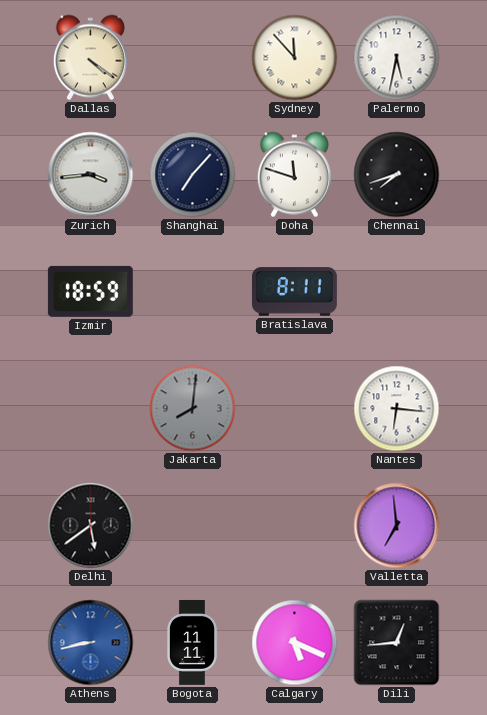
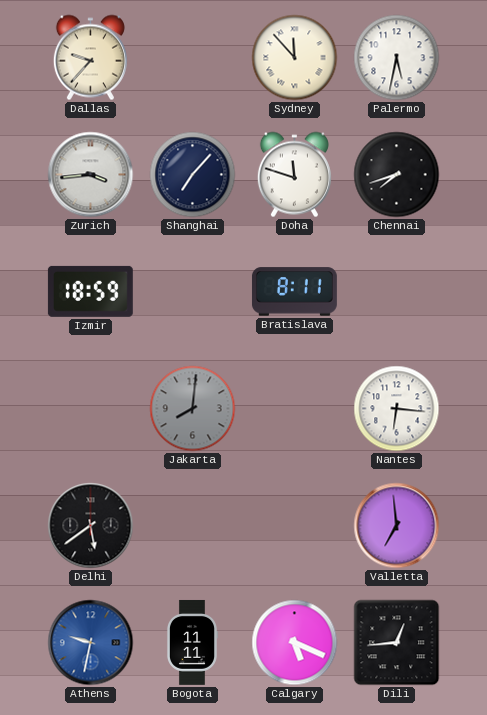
Dallas: 4:21 -> 9:37 (90, 58)
Athens: 8:43 -> 9:32 (91, 643)
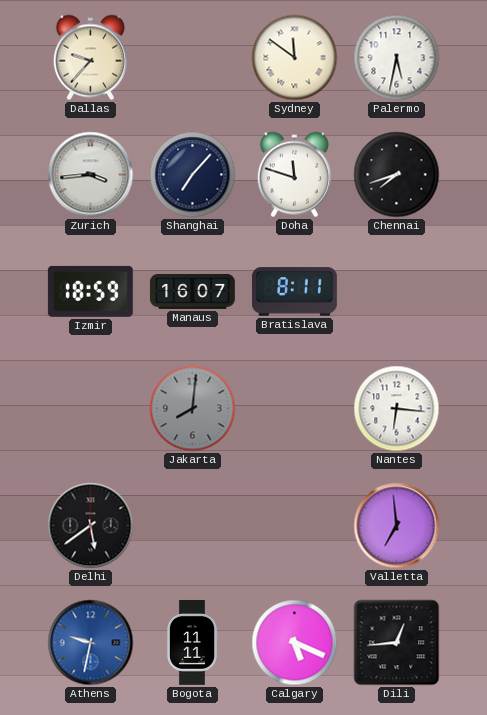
Sydney: 11:53 -> 11:51 (295, 58)
Manaus: none -> 16:07 (193, 291)
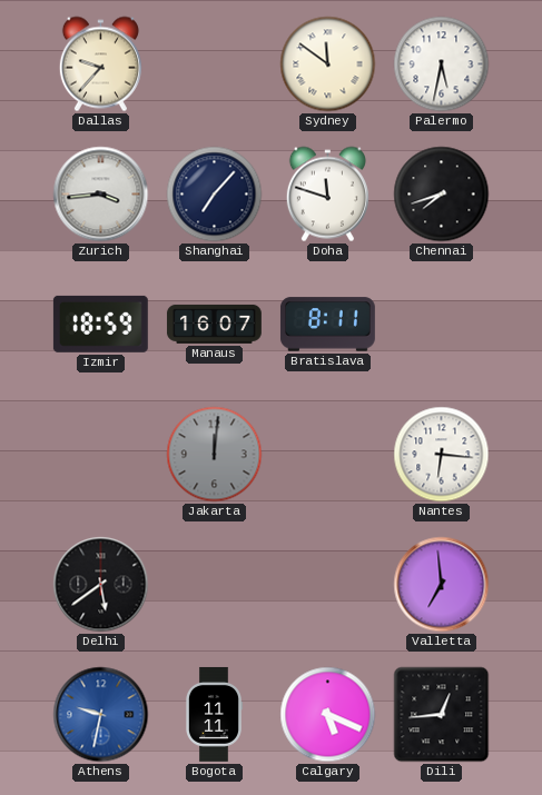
Jakarta: 8:01 -> 12:01 (215, 455)
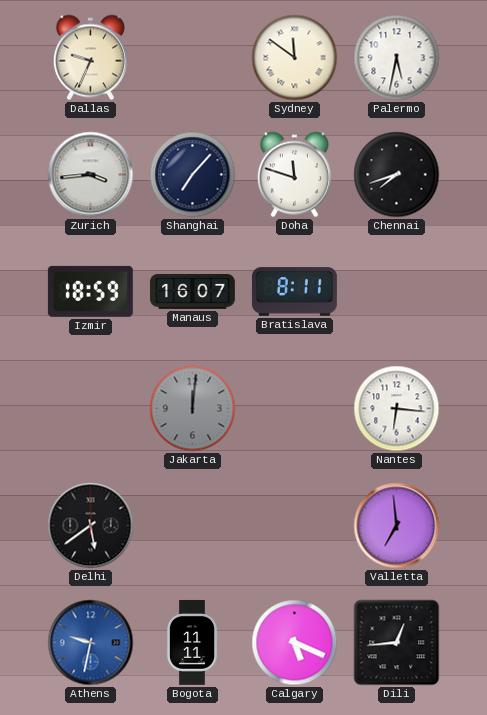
Dallas: 9:37 -> 9:34 (90, 58)
